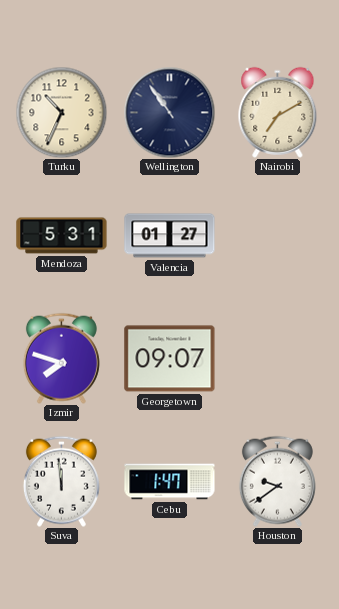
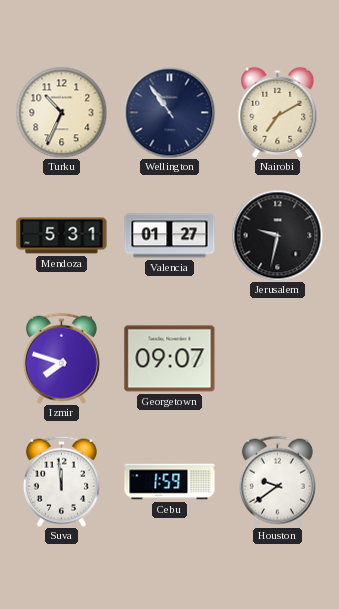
Jerusalem: none -> 9:32 (277, 235)
Cebu: 1:47 -> 1:59 (170, 482)
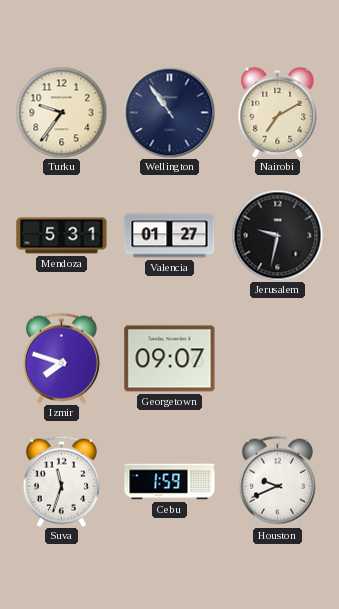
Turku: 10:34 -> 9:36 (61, 112)
Suva: 11:59 -> 11:33 (61, 481)
Houston: 9:39 -> 9:41 (277, 481)
